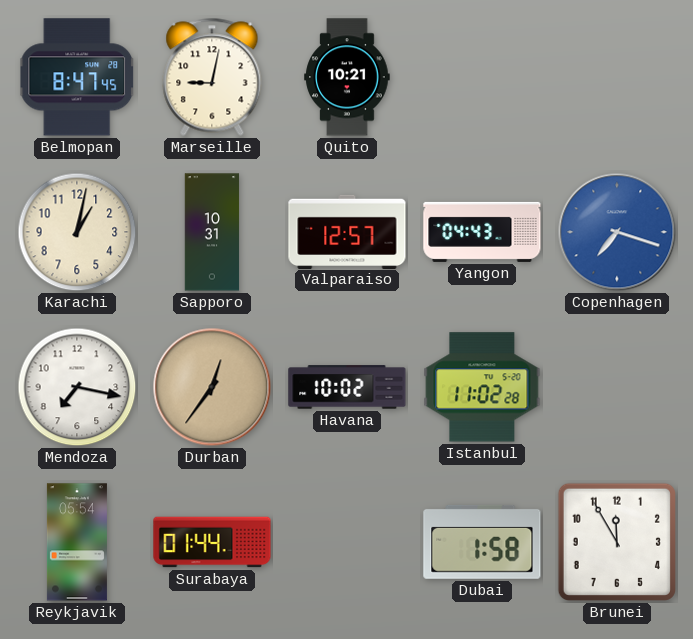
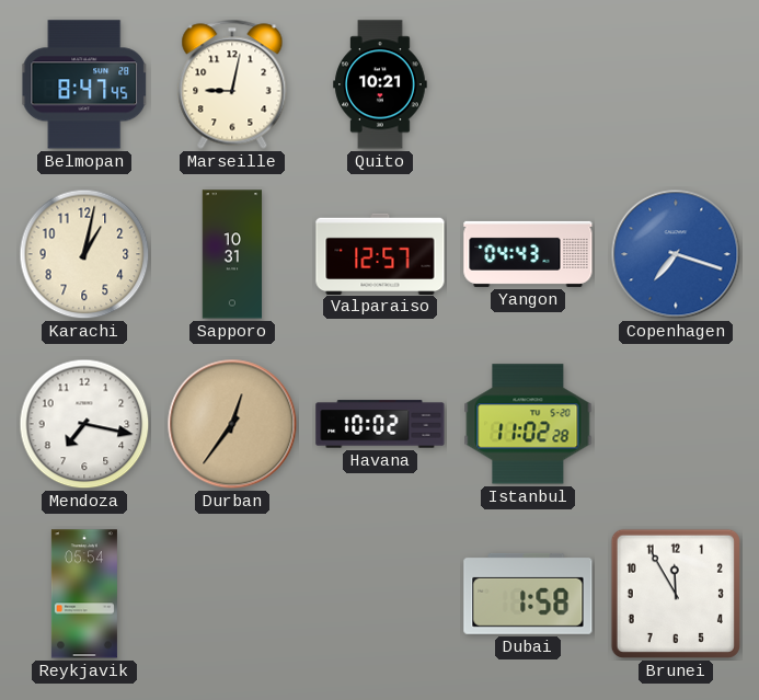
Surabaya: 01:44 -> none (212, 542)
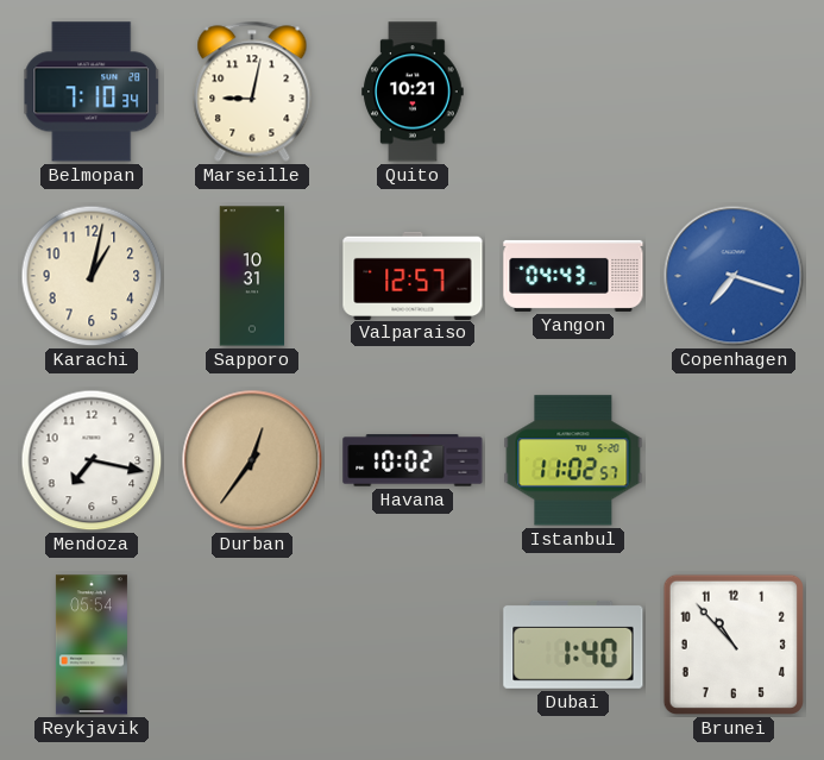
Belmopan: 8:47 -> 7:10 (92, 92)
Istanbul: 11:02:28 -> 11:02:57 (573, 460)
Dubai: 1:58 -> 1:40 (573, 645)
Brunei: 11:55 -> 10:53 (734, 645)
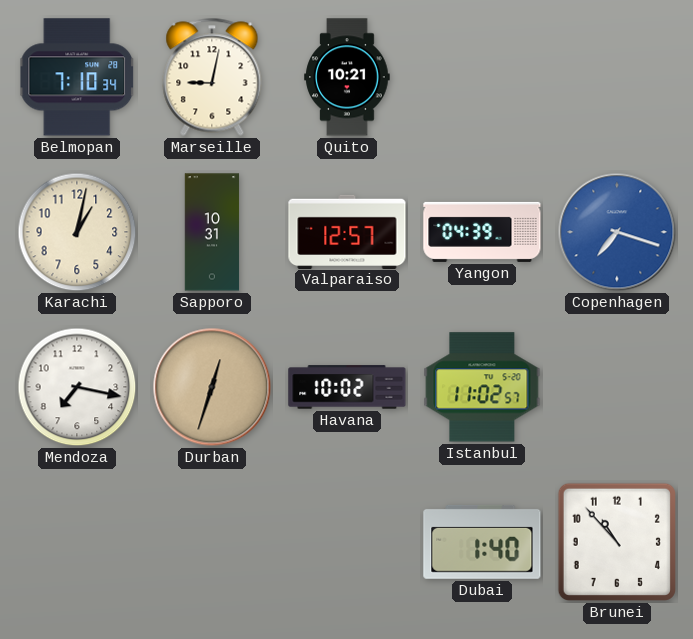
Yangon: 04:43 -> 04:39 (482, 232)
Durban: 12:36 -> 12:33 (212, 387)
Reykjavik: 05:54 -> none (92, 645)
